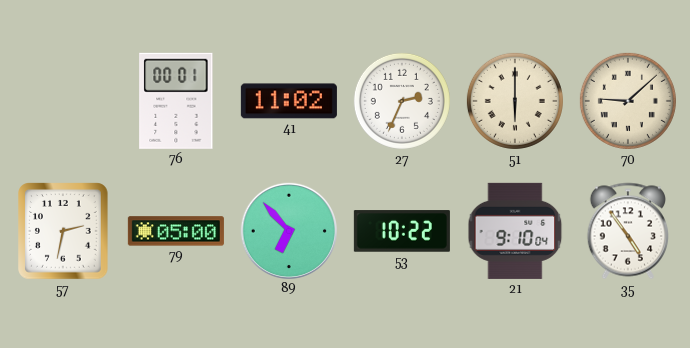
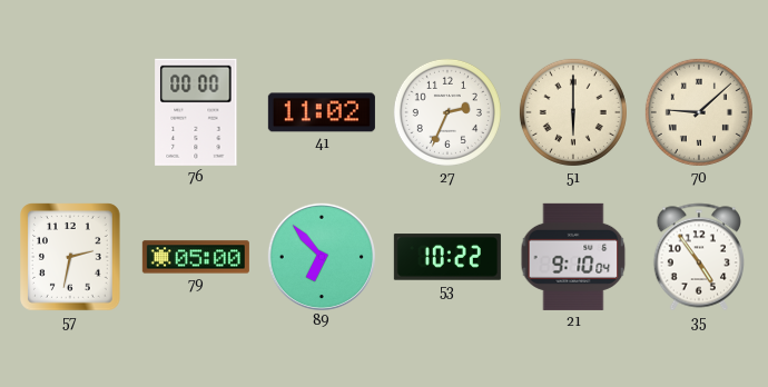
76: 00:01 -> 00:00 (196, 112)
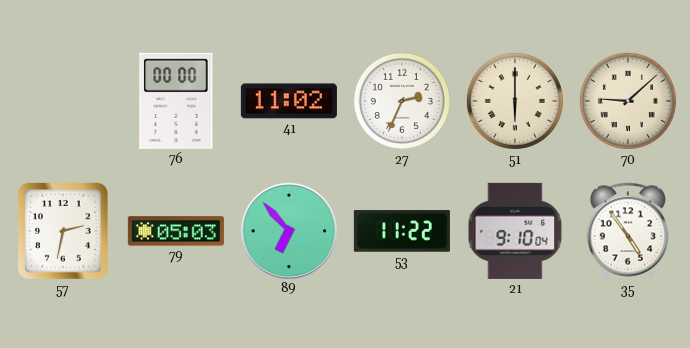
79: 05:00 -> 05:03 (176, 231)
53: 10:22 -> 11:22 (402, 231)
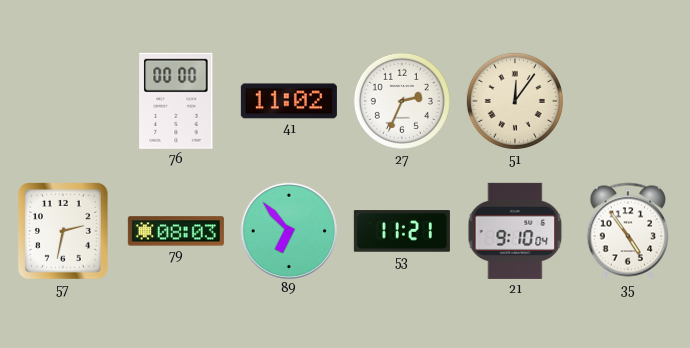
51: 6:00 -> 12:06 (515, 101)
70: 9:08 -> none (628, 101)
79: 05:03 -> 08:03 (176, 231)
53: 11:22 -> 11:21 (402, 231)
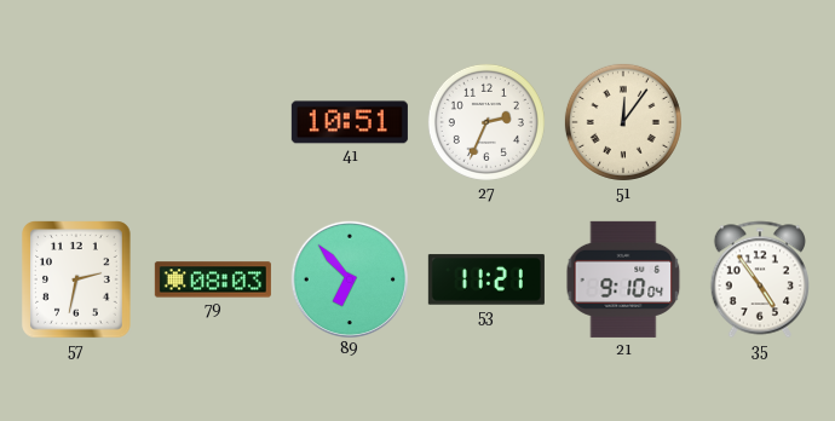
76: 00:00 -> none (176, 101)
41: 11:02 -> 10:51 (350, 122)
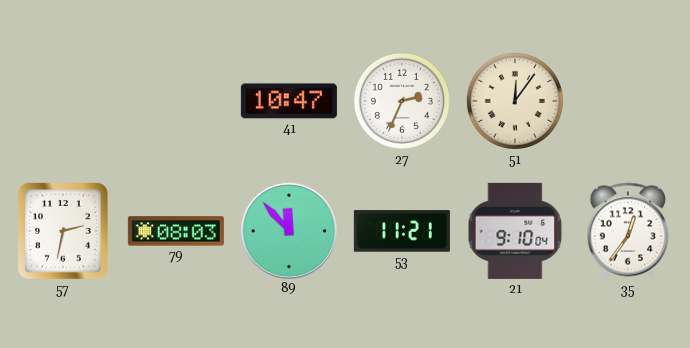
41: 10:51 -> 10:47 (289, 101)
89: 6:53 -> 11:53 (288, 230)
35: 4:54 -> 12:36 (627, 231)
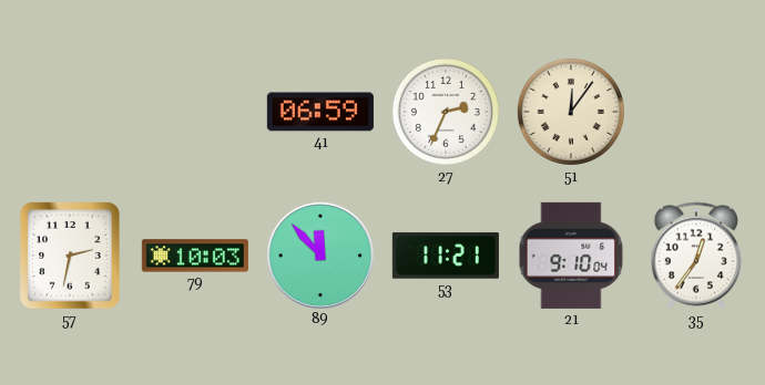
41: 10:47 -> 06:59 (320, 112)
79: 08:03 -> 10:03 (195, 256)
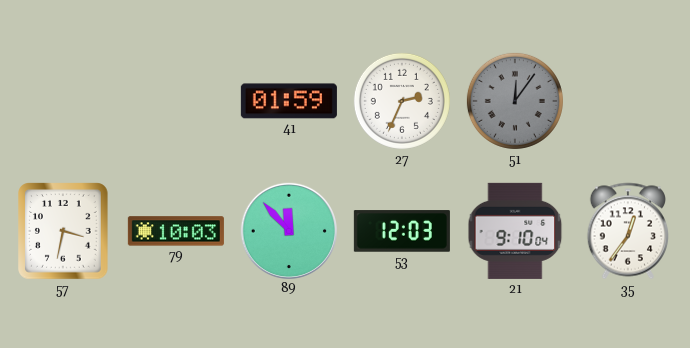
41: 06:59 -> 01:59 (289, 101)
51 dial: cream -> grey (515, 101)
57: 2:32 -> 3:32 (64, 231)
53: 11:21 -> 12:03 (402, 231)
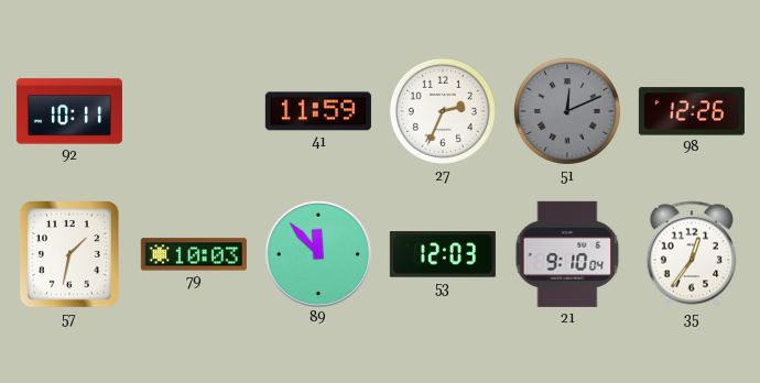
92: none -> 10:11 (69, 111)
41: 01:59 -> 11:59 (318, 111)
51: 12:06 -> 12:11 (567, 111)
98: none -> 12:26 (692, 111)
57: 3:32 -> 1:32 (70, 254)
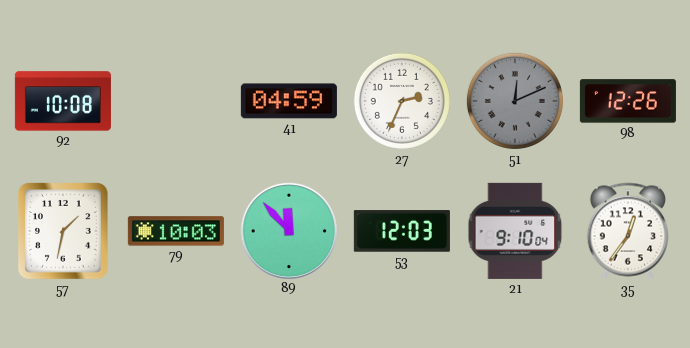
92: 10:11 -> 10:08 (63, 101)
41: 11:59 -> 04:59 (289, 101)
